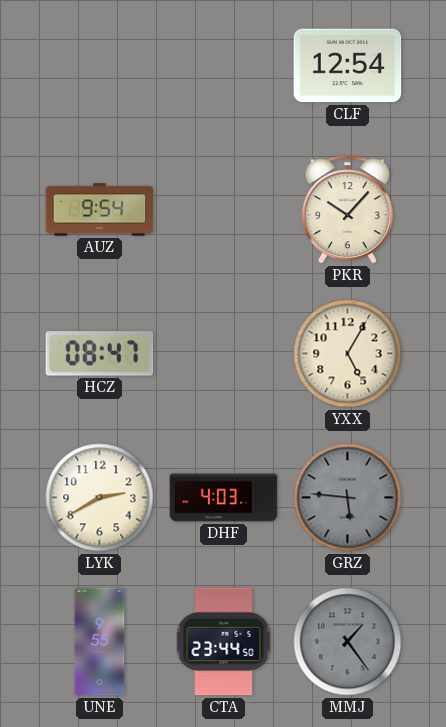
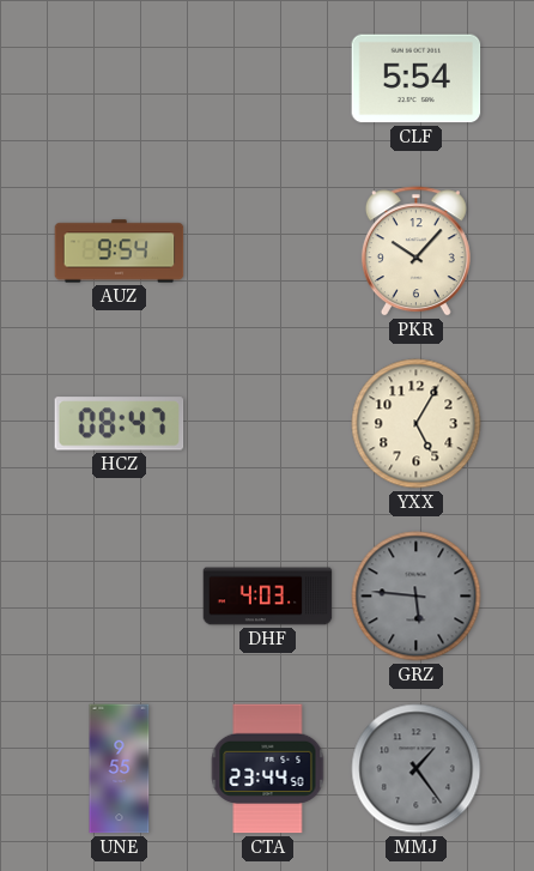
CLF: 12:54 -> 5:54 (417, 79)
LYK: 2:40 -> none (100, 498)
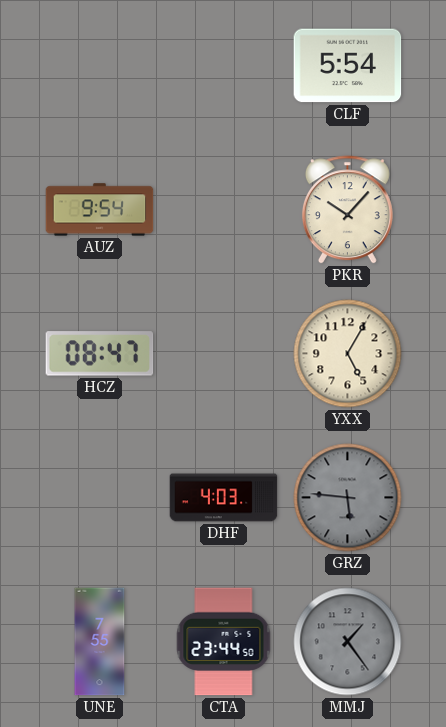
UNE: 9:55 -> 7:55 (100, 642)
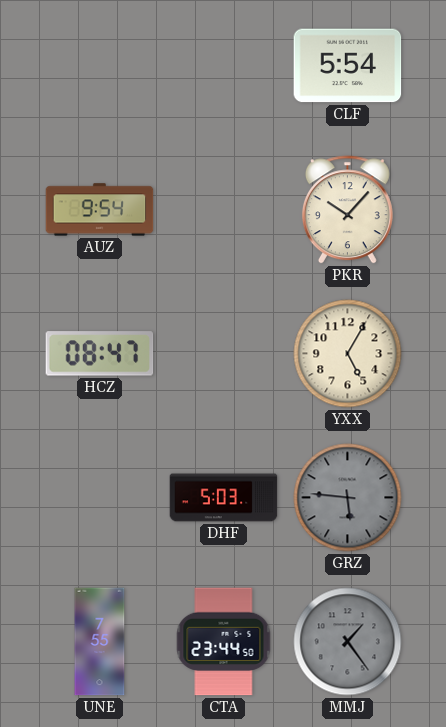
DHF: 4:03 -> 5:03 (224, 498)
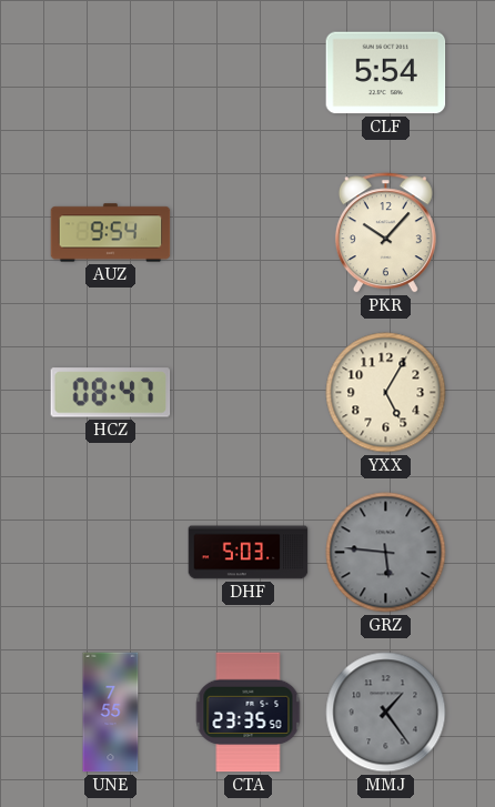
CTA: 23:44 -> 23:35 (249, 713)
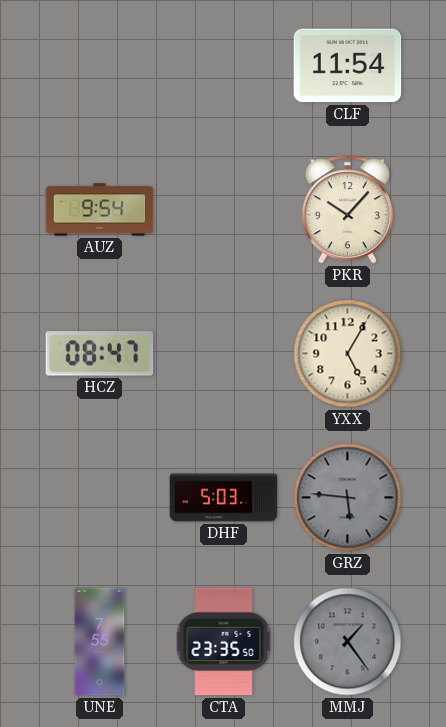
CLF: 5:54 -> 11:54 (348, 66)
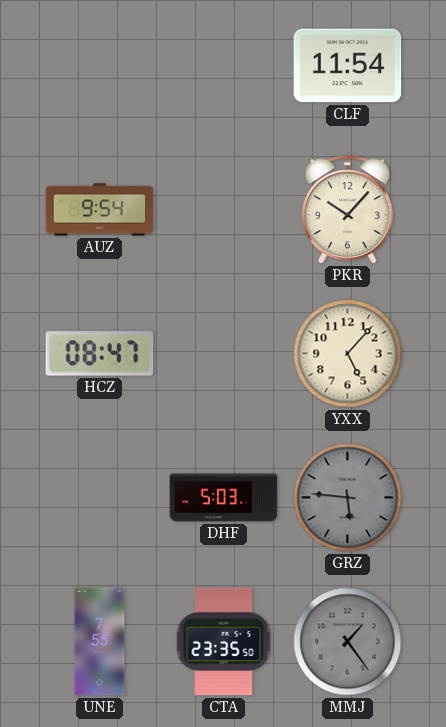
YXX: 5:05 -> 5:07 (348, 354)
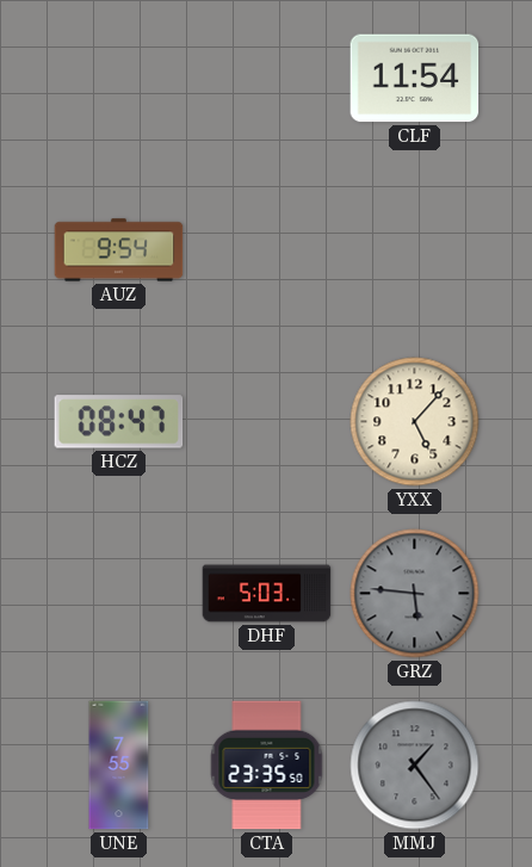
PKR: 10:07 -> none (347, 210)
